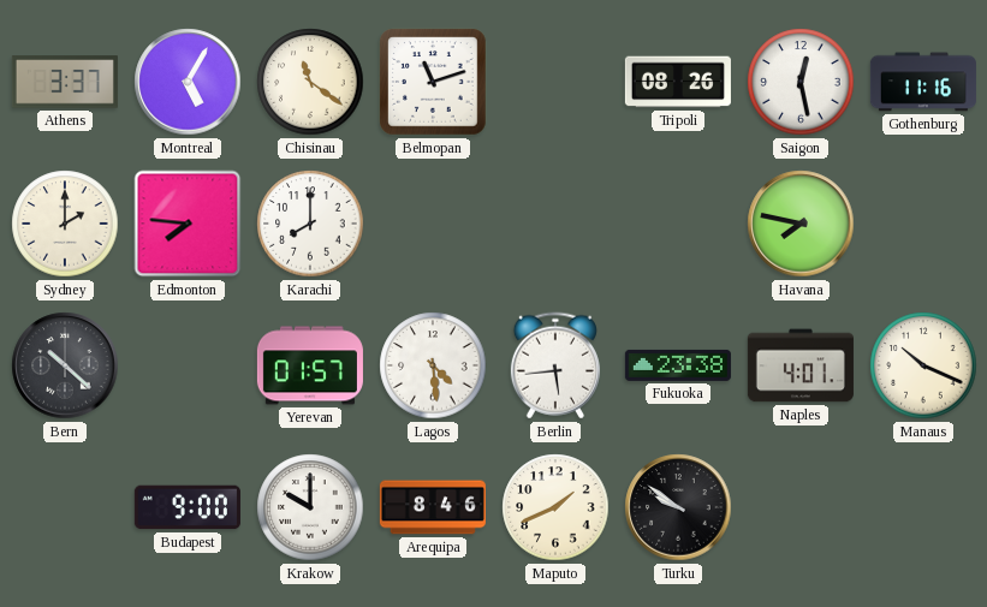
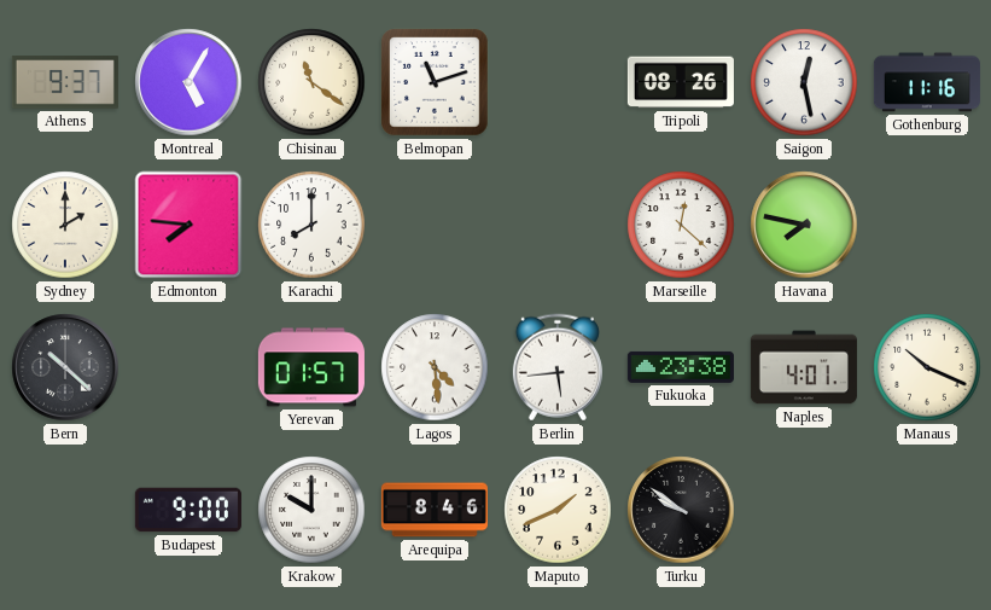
Athens: 3:37 -> 9:37 (65, 82)
Marseille: none -> 12:22 (681, 225)
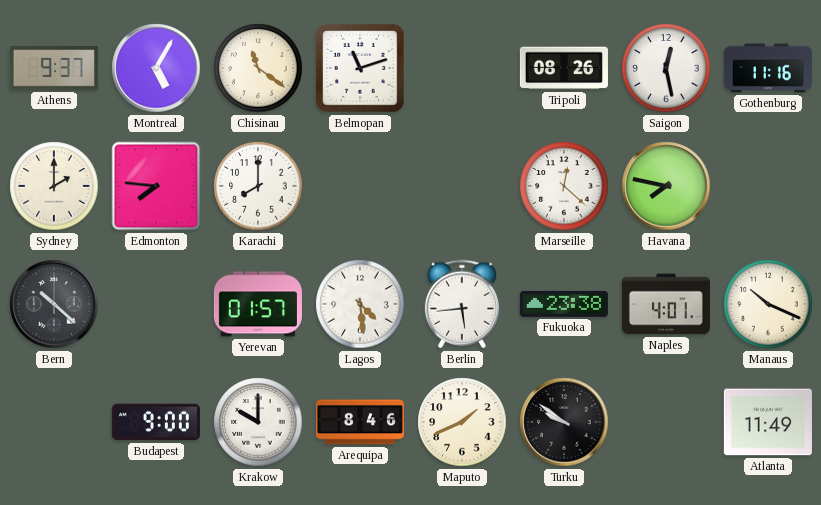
Atlanta: none -> 11:49 (768, 422)
